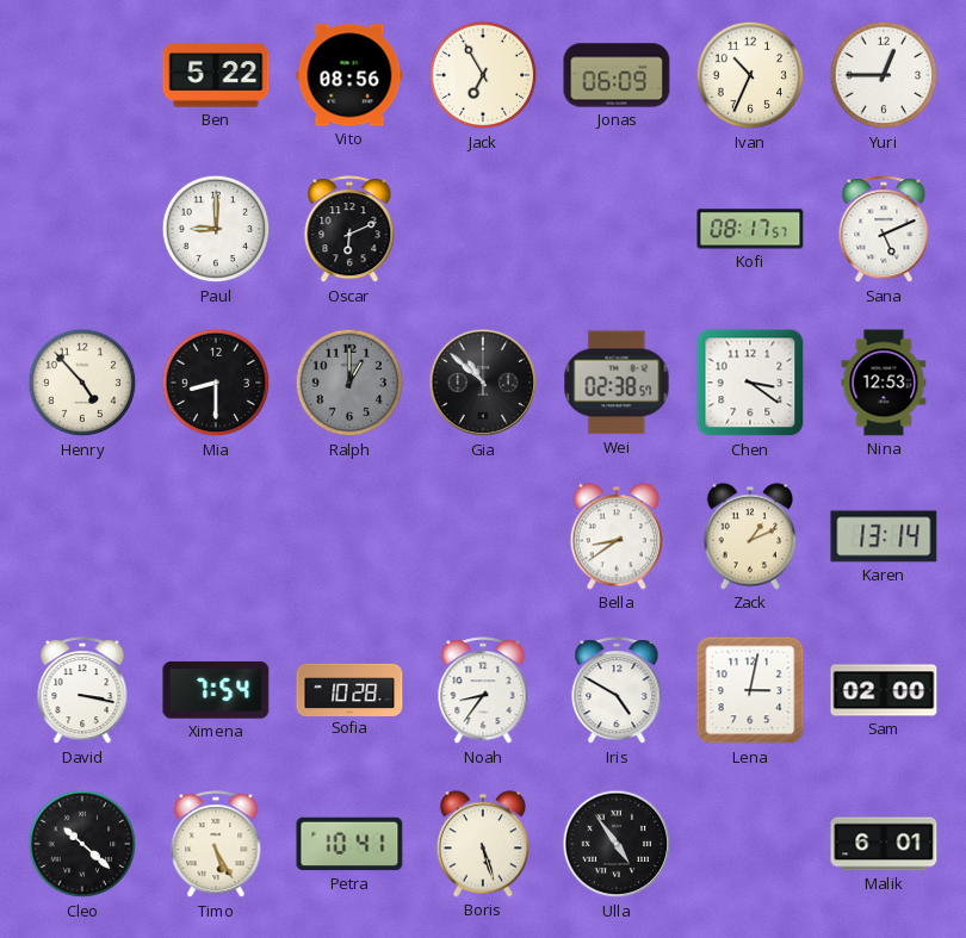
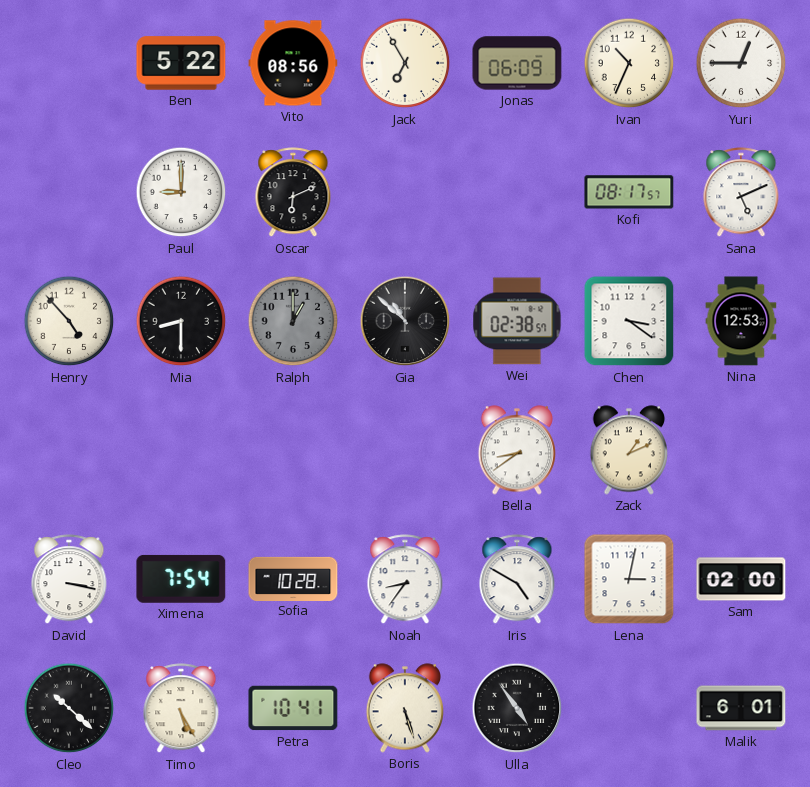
Karen: 13:14 -> none (884, 536)
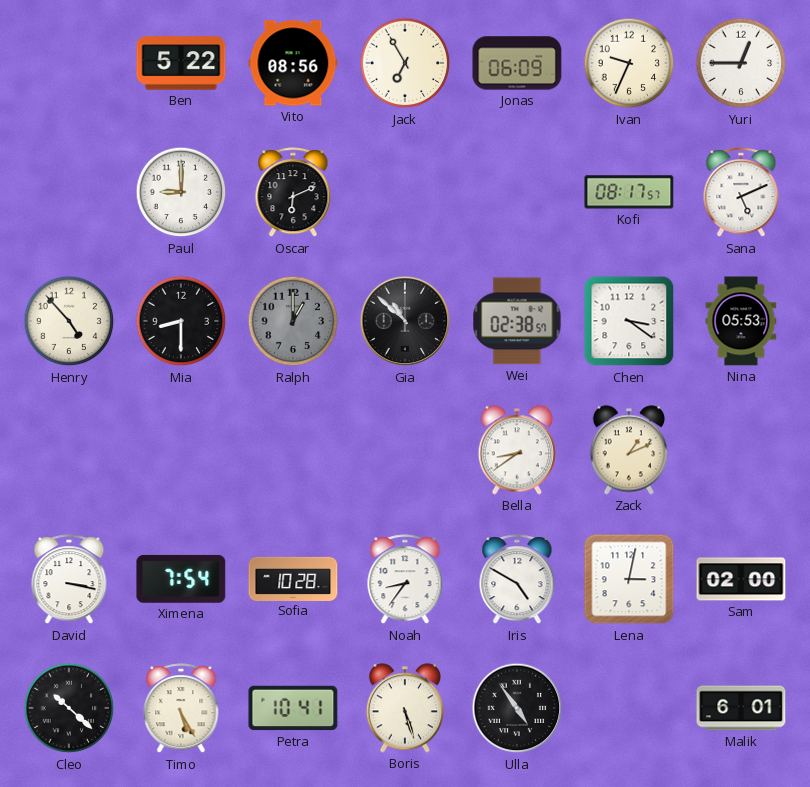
Ivan: 10:34 -> 9:34 (629, 63)
Nina: 12:53 -> 05:53 (741, 321)
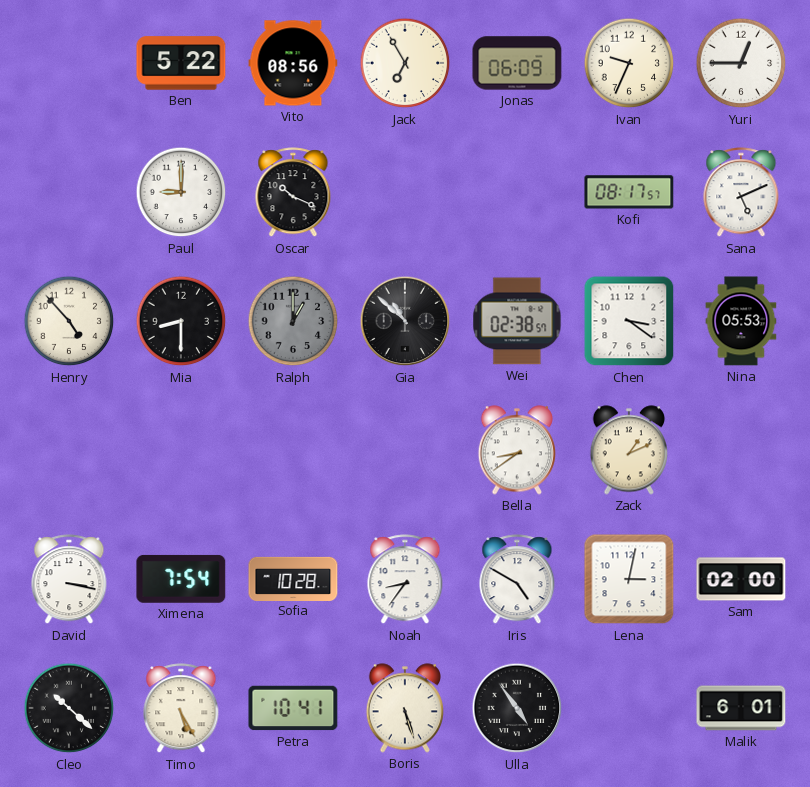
Oscar: 6:11 -> 10:19 (293, 193)
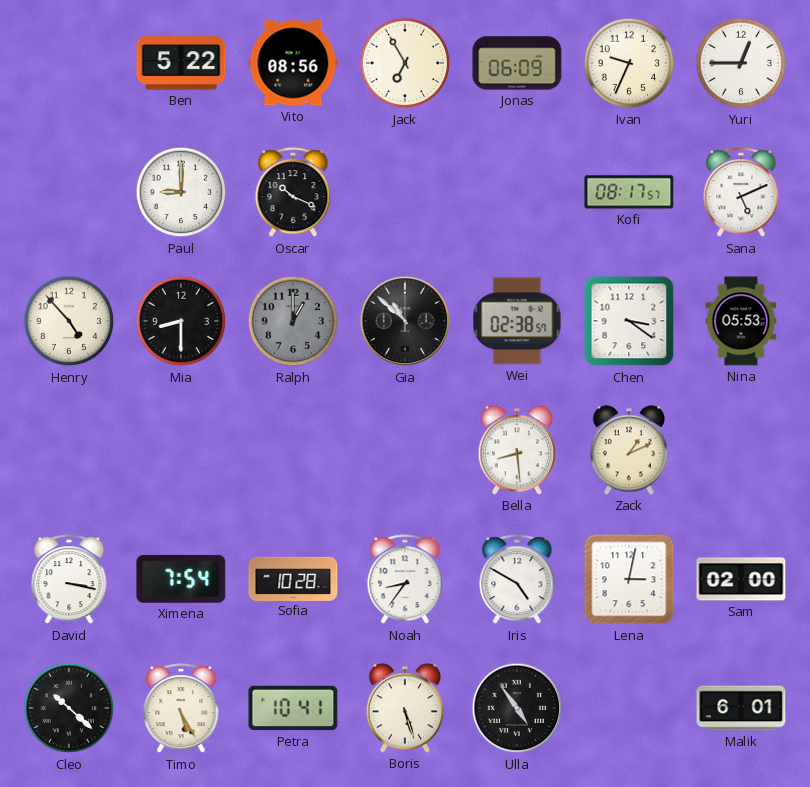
Bella: 8:39 -> 8:29 (516, 450)
